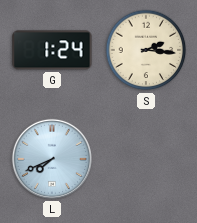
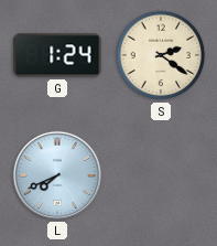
S: 2:16 -> 2:21 (161, 55)
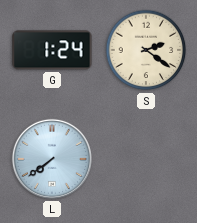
L: 7:41 -> 7:39 (52, 159)
